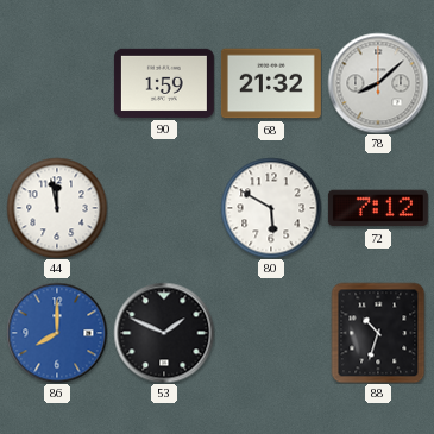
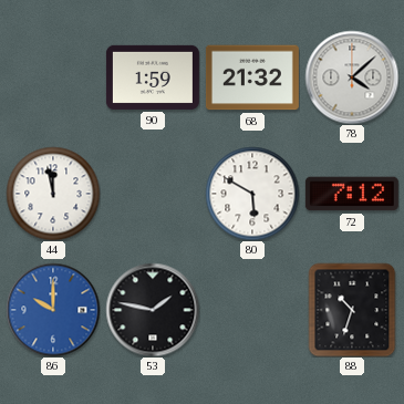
78: 8:08 -> 4:08 (352, 77)
86: 8:00 -> 10:00 (53, 310)
53: 1:49 -> 1:47 (153, 310)
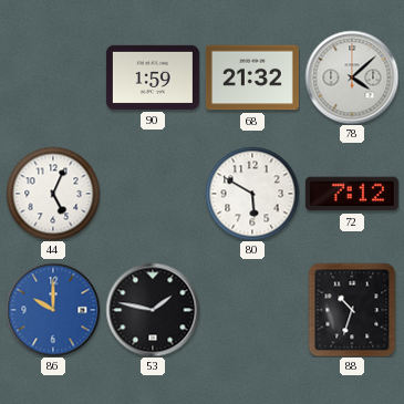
44: 11:58 -> 5:04 (53, 194)
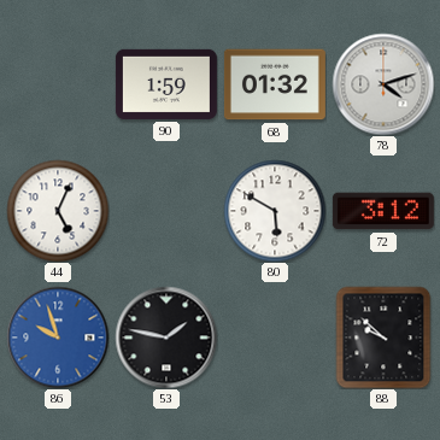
68: 21:32 -> 01:32 (275, 84)
78: 4:08 -> 4:12 (383, 84)
72: 7:12 -> 3:12 (383, 211)
86: 10:00 -> 9:57 (58, 338)
88: 10:33 -> 9:52 (383, 338)
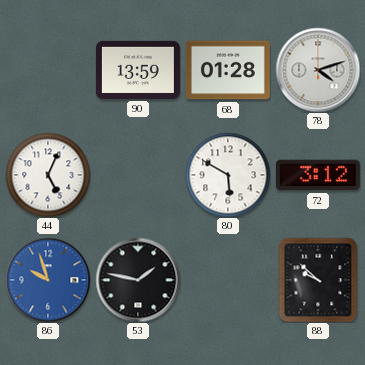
90: 1:59 -> 13:59 (138, 70)
68: 01:32 -> 01:28 (228, 70)
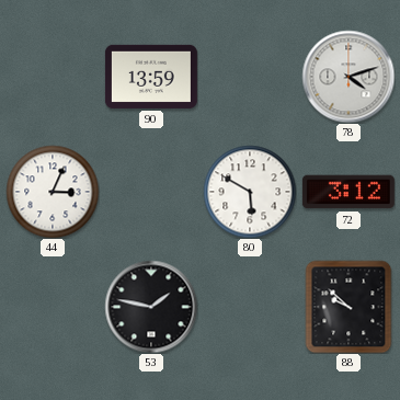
68: 01:28 -> none (228, 70)
44: 5:04 -> 3:04 (53, 192)
86: 9:57 -> none (48, 280)
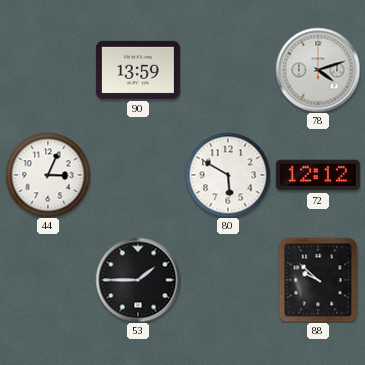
72: 3:12 -> 12:12 (318, 175)
53: 1:47 -> 1:45 (138, 280)
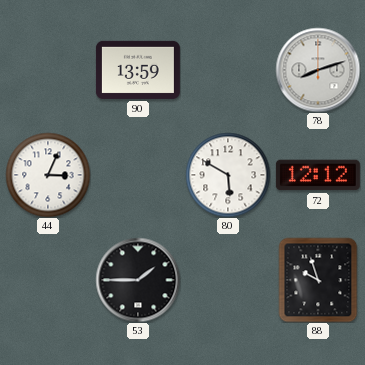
78: 4:12 -> 8:12 (318, 70)
88: 9:52 -> 9:57 (318, 280)
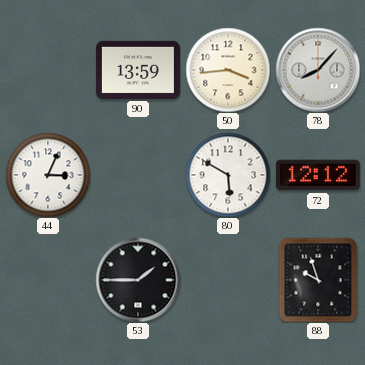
50: none -> 3:44 (228, 70)
78: 8:12 -> 8:07 (318, 70)
